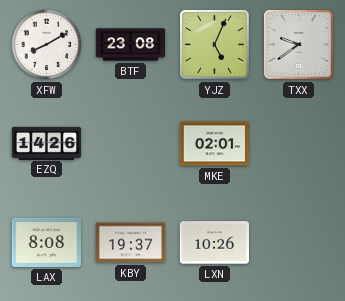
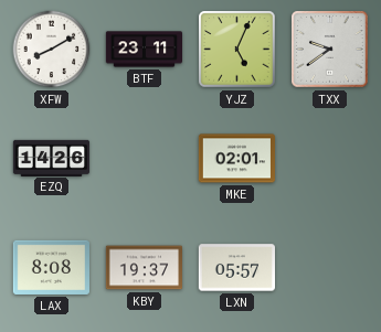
BTF: 23:08 -> 23:11 (145, 50)
LXN: 10:26 -> 05:57 (236, 268)
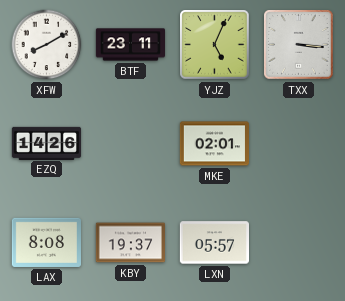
TXX: 9:39 -> 3:16 (299, 45)
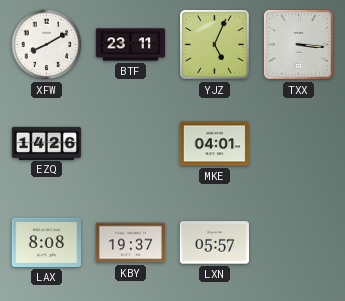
MKE: 02:01 -> 04:01 (214, 144)
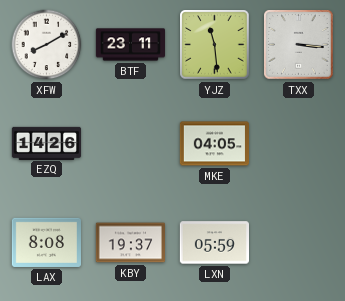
YJZ: 5:04 -> 11:29 (215, 45)
MKE: 04:01 -> 04:05 (214, 144)
LXN: 05:57 -> 05:59 (214, 243)
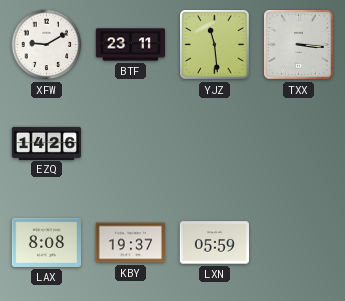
XFW: 8:10 -> 9:10 (47, 45)
MKE: 04:05 -> none (214, 144)
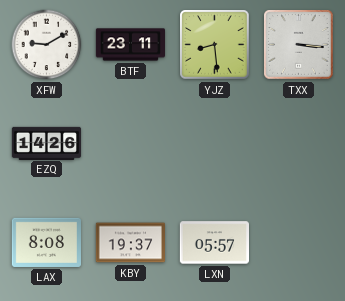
YJZ: 11:29 -> 8:29 (215, 45)
LXN: 05:59 -> 05:57 (214, 243)
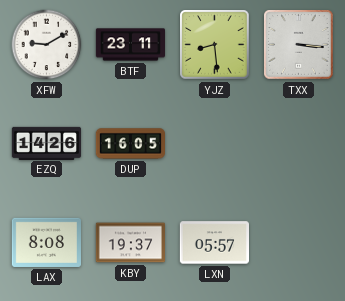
DUP: none -> 16:05 (131, 144)
